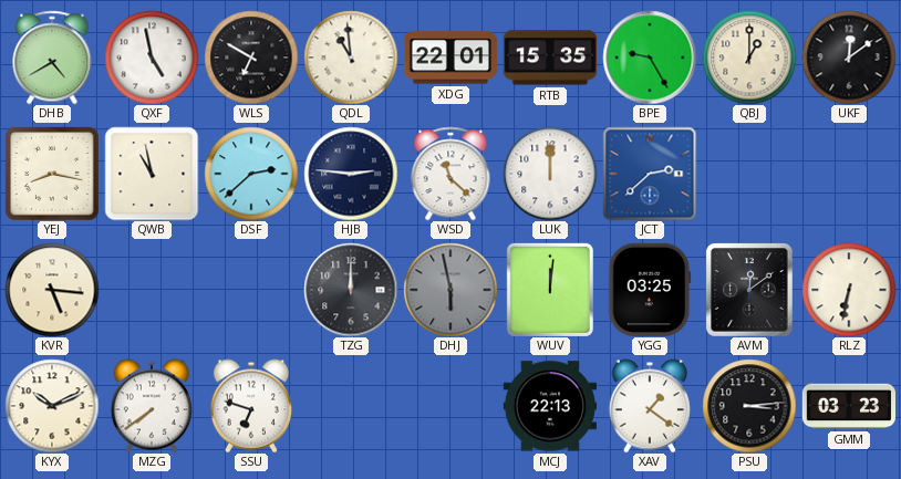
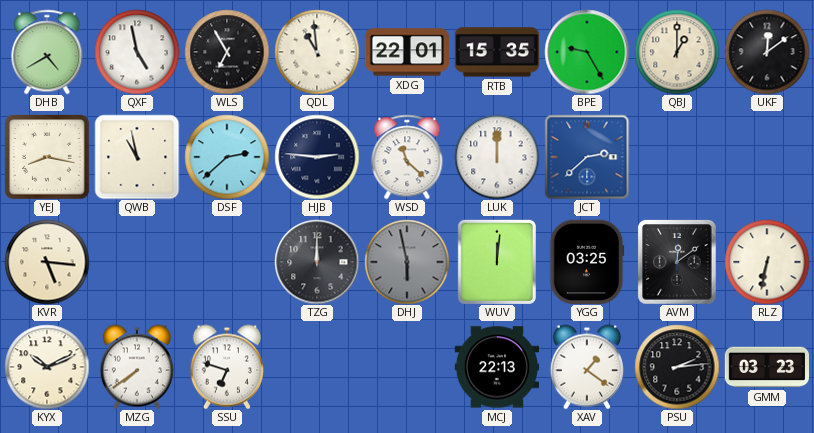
WLS: 6:50 -> 6:55 (227, 52)
PSU: 3:14 -> 2:14 (677, 367)
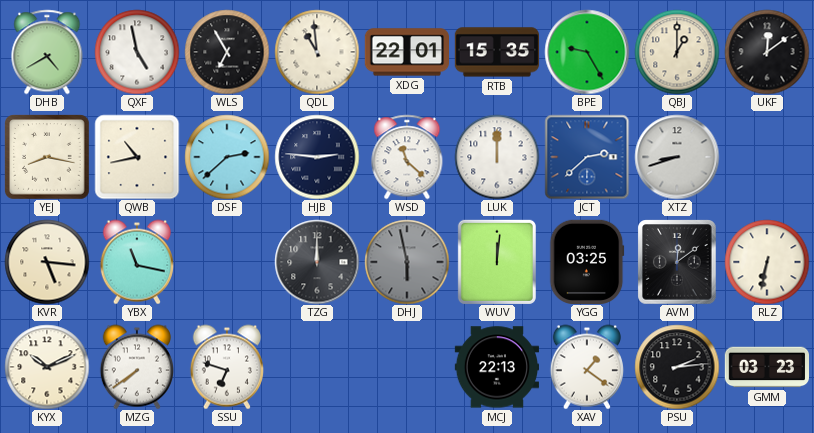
QWB: 10:58 -> 10:43 (137, 157)
XTZ: none -> 8:42 (677, 157)
YBX: none -> 11:17 (137, 262)
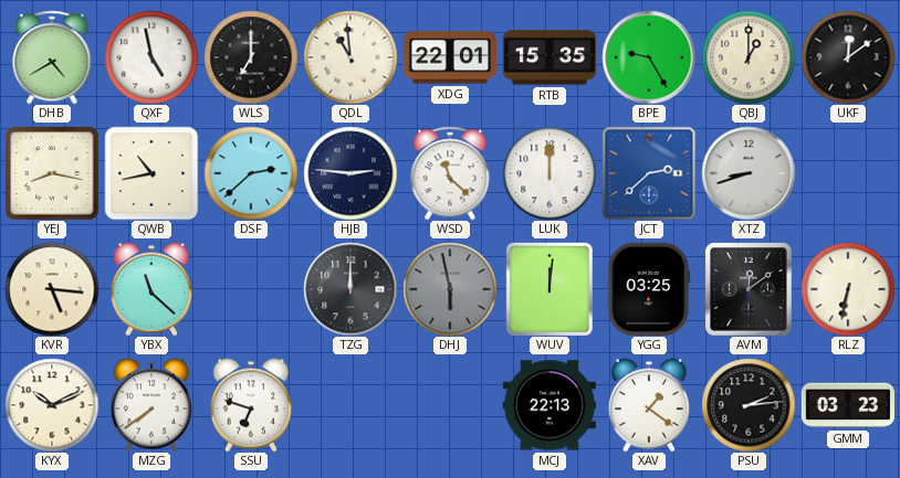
WLS: 6:55 -> 7:00 (251, 57)
YBX: 11:17 -> 11:22 (151, 289)
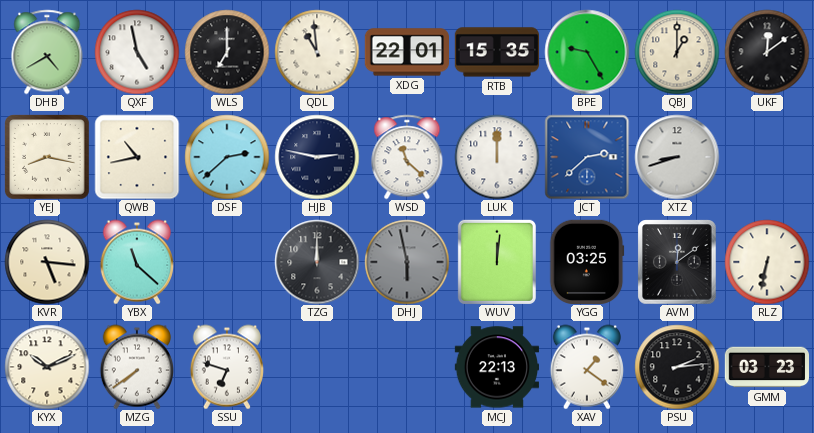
HJB: 2:46 -> 2:47 (317, 157)
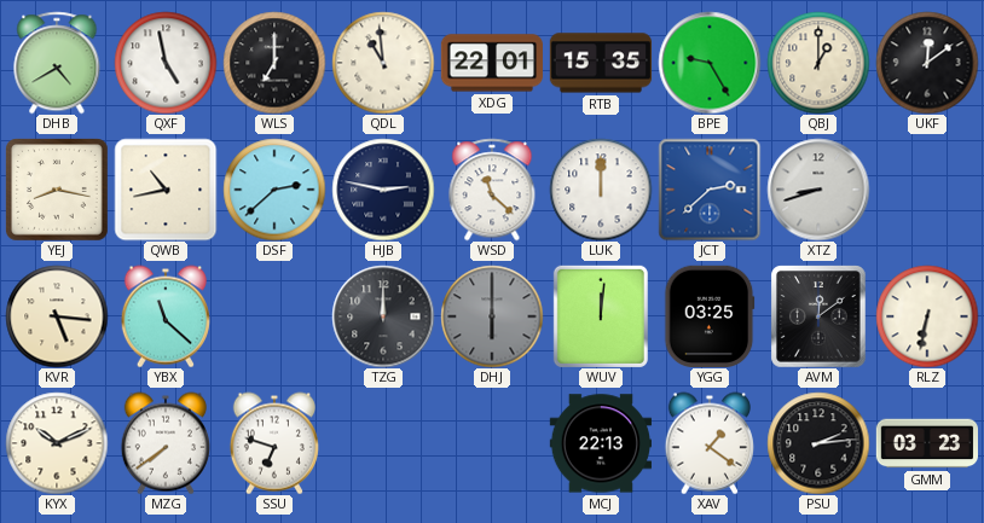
DHJ: 5:58 -> 6:00 (492, 316)
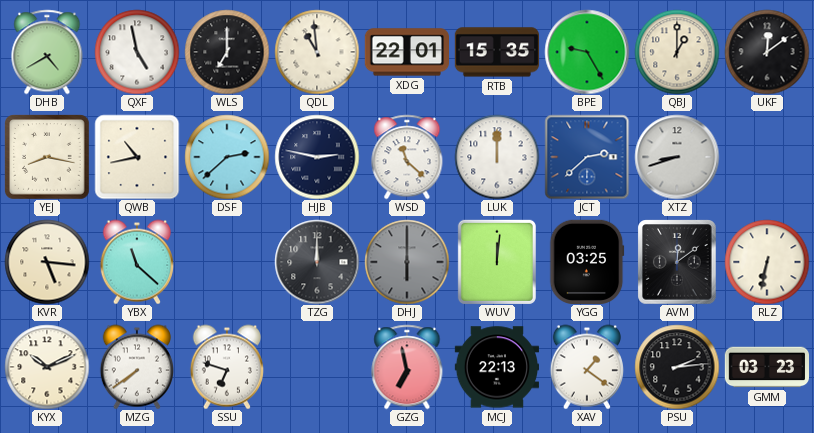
GZG: none -> 6:58 (407, 367)
